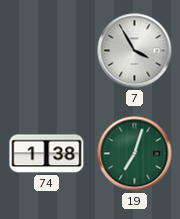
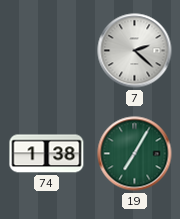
7: 3:55 -> 2:22 (135, 51)
19: 7:03 -> 7:05 (135, 154)
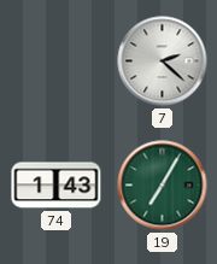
74: 1:38 -> 1:43 (57, 186)
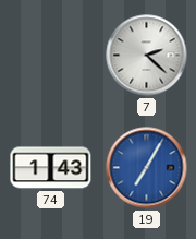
19 dial: green -> blue (147, 168)
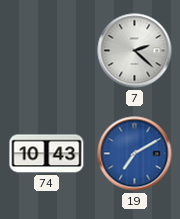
74: 1:43 -> 10:43 (47, 154)
19: 7:05 -> 7:10 (135, 154)
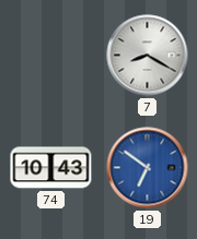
7: 2:22 -> 8:20 (148, 56)
19: 7:10 -> 6:51 (148, 168)
